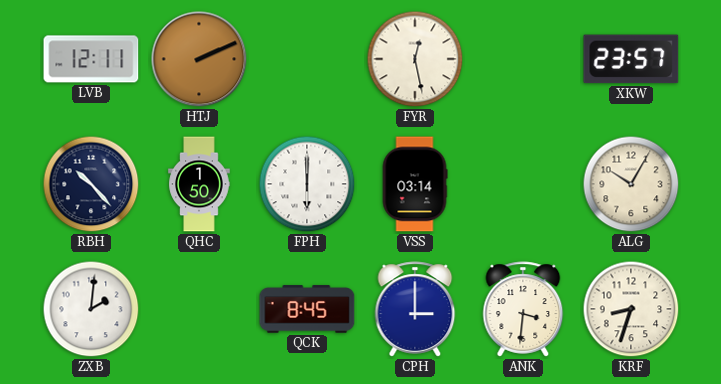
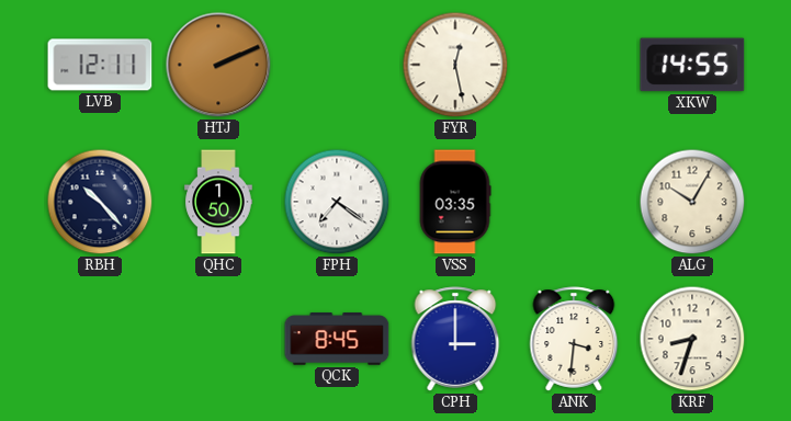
XKW: 23:57 -> 14:55 (692, 65)
FPH: 6:00 -> 7:21 (337, 202)
VSS: 03:14 -> 03:35 (455, 202)
ZXB: 2:01 -> none (91, 309)
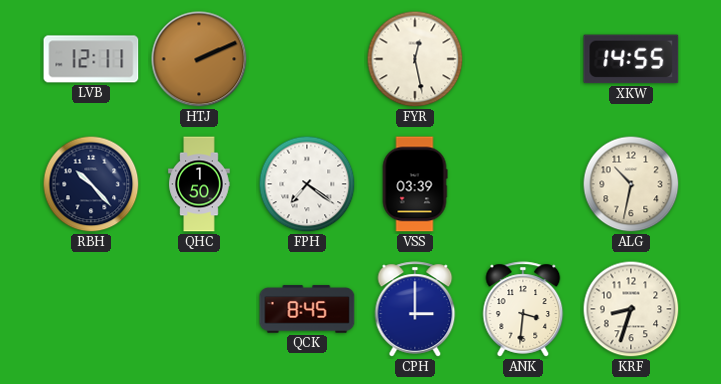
VSS: 03:35 -> 03:39 (415, 184)
ALG: 10:05 -> 10:32 (631, 184)
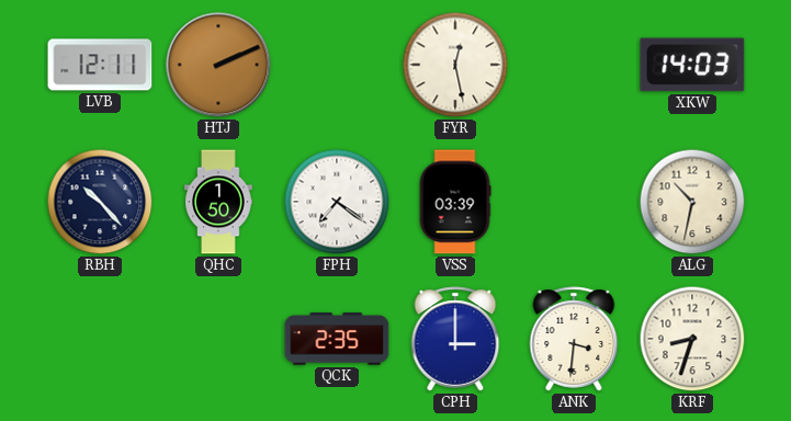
XKW: 14:55 -> 14:03 (692, 65)
QCK: 8:45 -> 2:35 (337, 339)
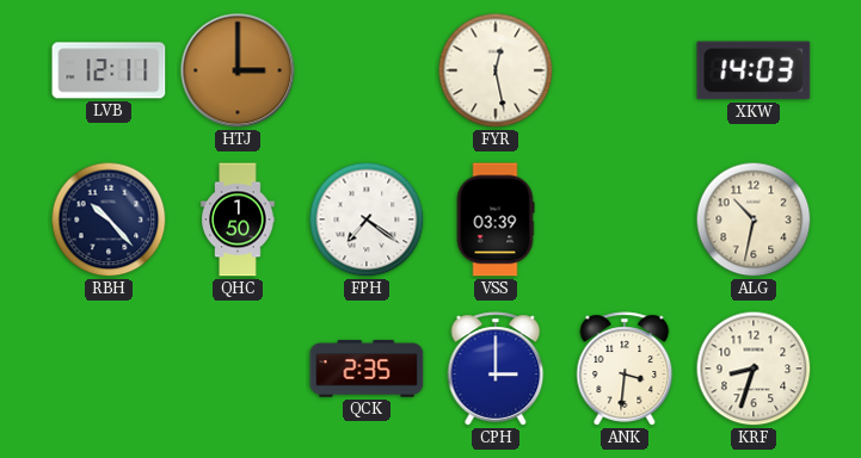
HTJ: 2:11 -> 3:00 (238, 70)
